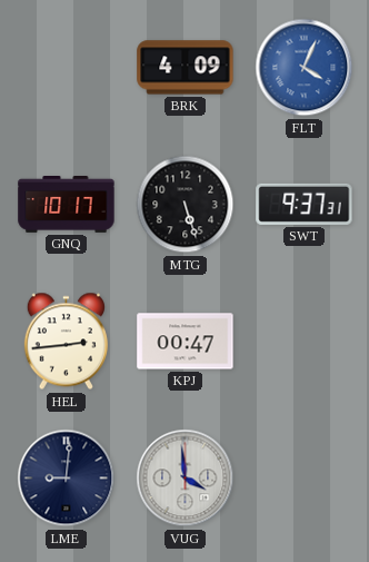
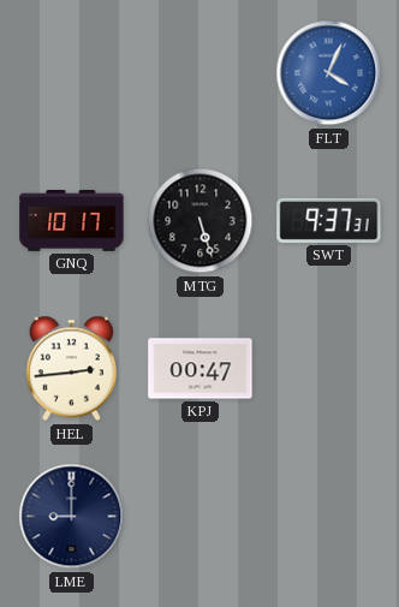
BRK: 4:09 -> none (186, 68)
LME: 9:01 -> 9:00 (72, 517)
VUG: 3:59 -> none (186, 479)
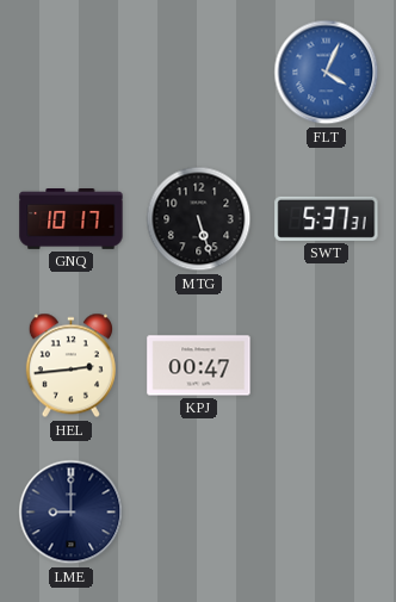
SWT: 9:37 -> 5:37 (327, 218)
